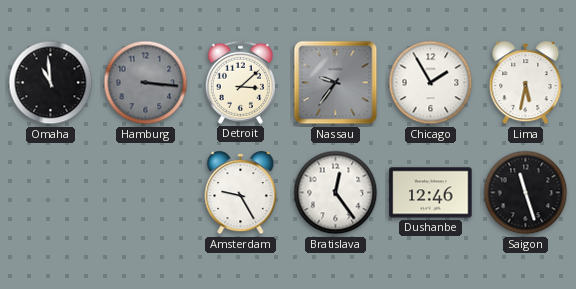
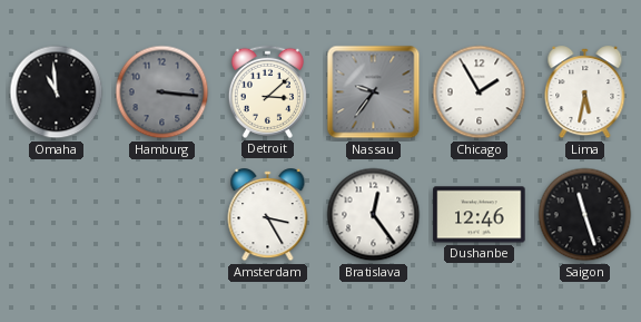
Amsterdam: 9:25 -> 3:25 (268, 215)
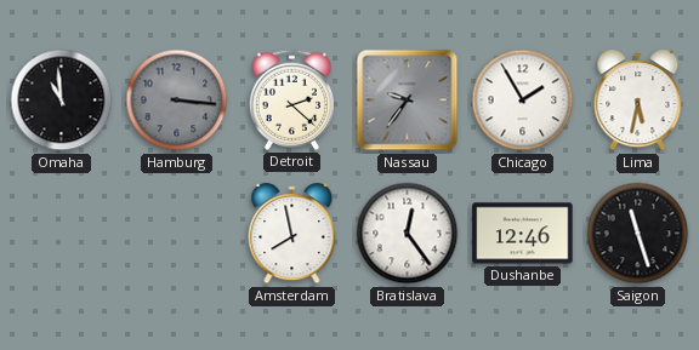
Detroit: 3:08 -> 2:22 (291, 99)
Amsterdam: 3:25 -> 7:58 (292, 234)
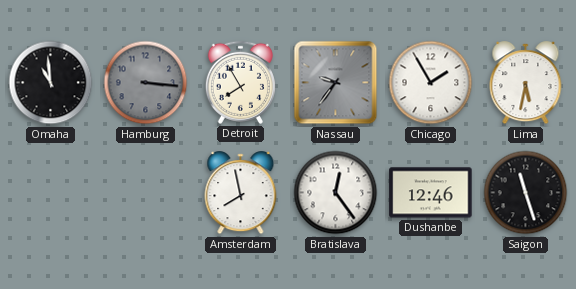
Detroit: 2:22 -> 7:55 (240, 82)
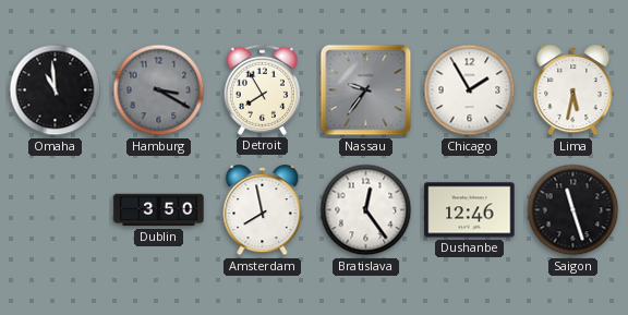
Hamburg: 3:16 -> 3:20 (159, 90)
Dublin: none -> 3:50 (159, 210)
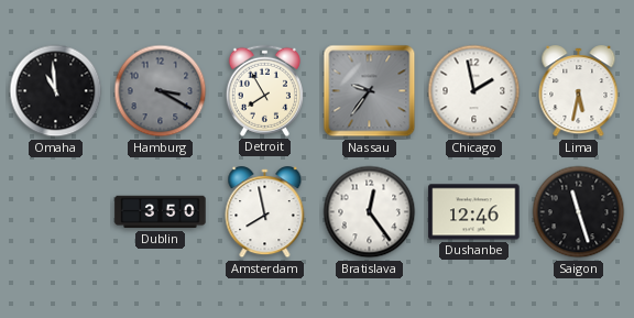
Chicago: 1:55 -> 1:58 (474, 91)
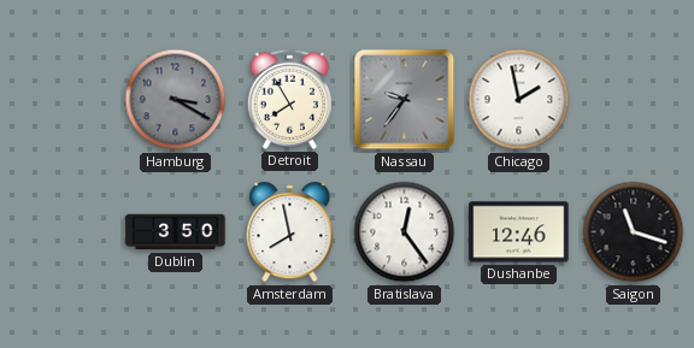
Omaha: 10:59 -> none (56, 91)
Lima: 5:32 -> none (579, 91)
Saigon: 11:27 -> 11:18 (634, 232)
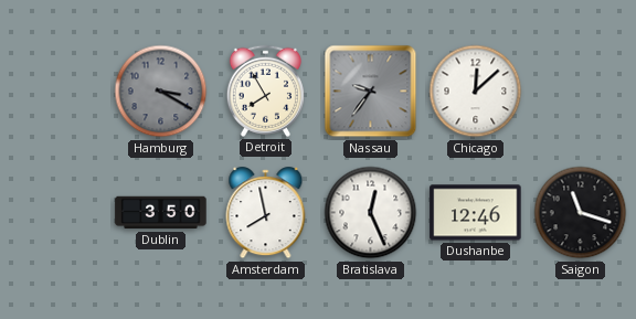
Chicago: 1:58 -> 12:08 (476, 92)
Bratislava: 12:24 -> 12:26 (371, 213)
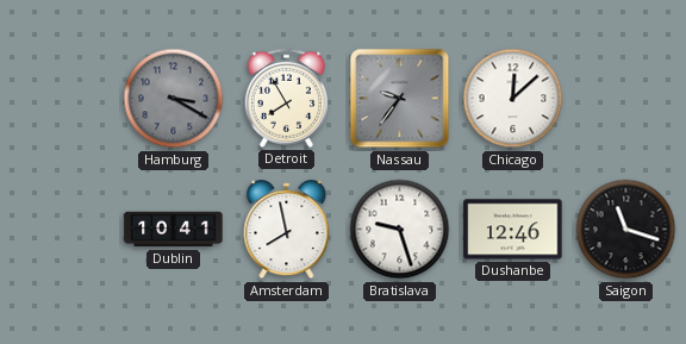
Dublin: 3:50 -> 10:41 (174, 230)
Bratislava: 12:26 -> 9:27 (400, 230)
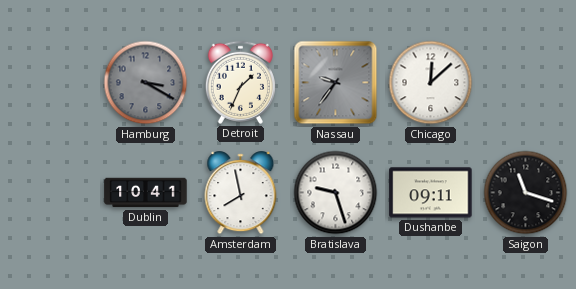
Detroit: 7:55 -> 1:34 (240, 82)
Dushanbe: 12:46 -> 09:11 (431, 193)
